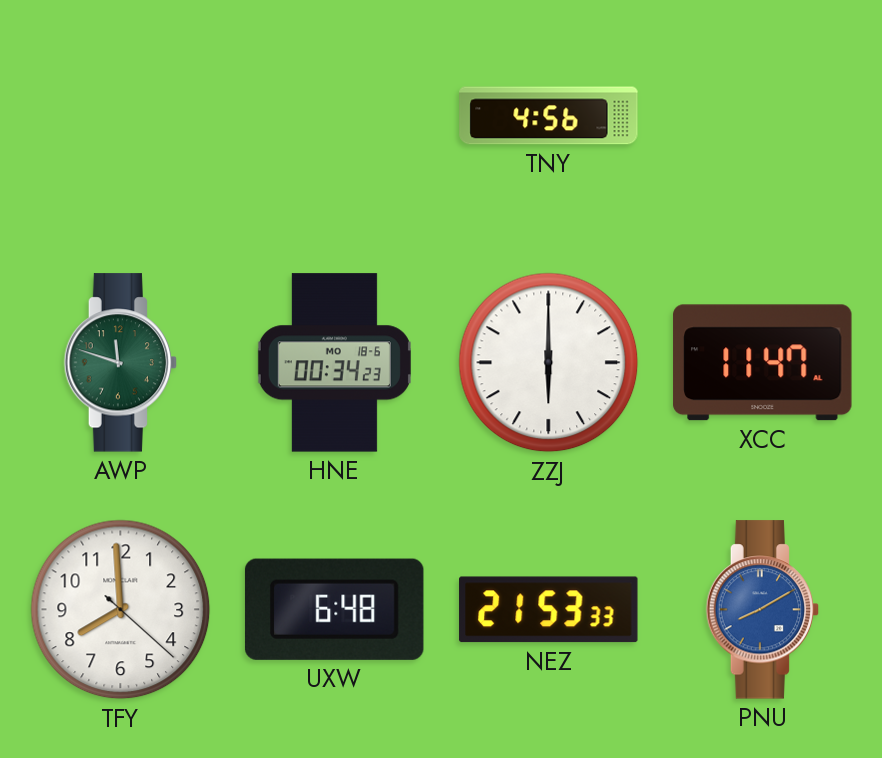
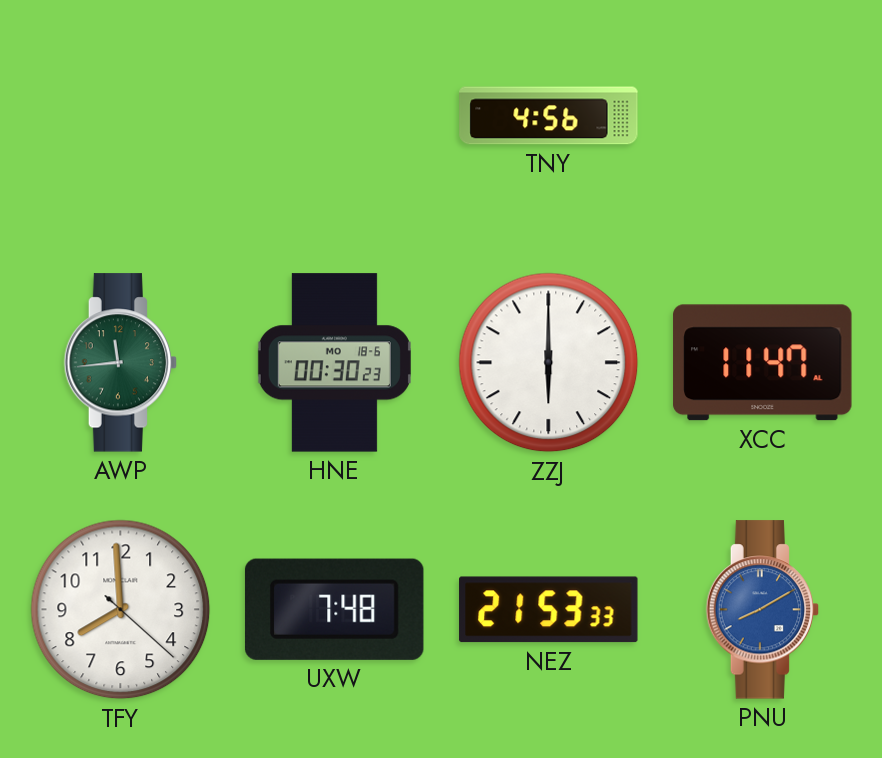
AWP: 11:48 -> 11:44 (121, 363)
HNE: 00:34 -> 00:30 (334, 363)
UXW: 6:48 -> 7:48 (334, 609)
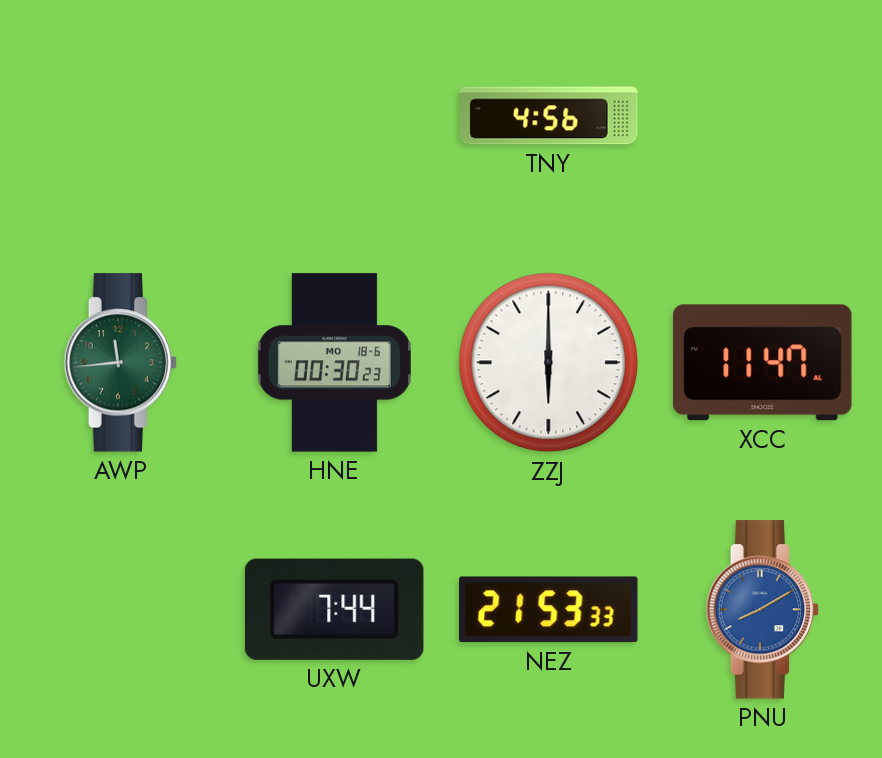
TFY: 7:59 -> none (121, 610)
UXW: 7:48 -> 7:44 (334, 609)
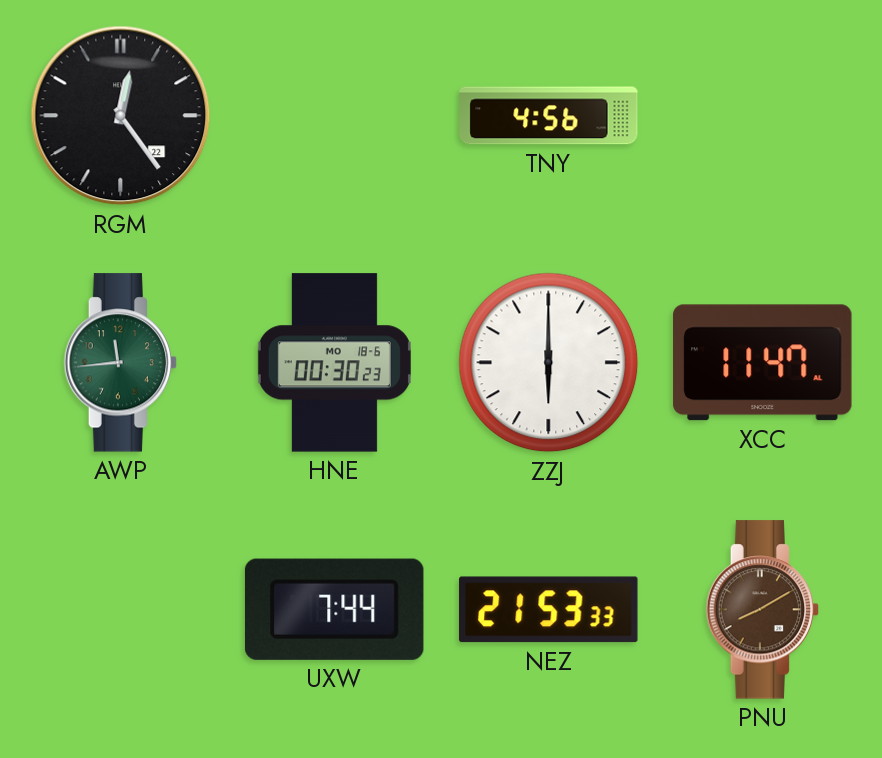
RGM: none -> 12:24 (121, 116)
PNU dial: blue -> brown (763, 610)
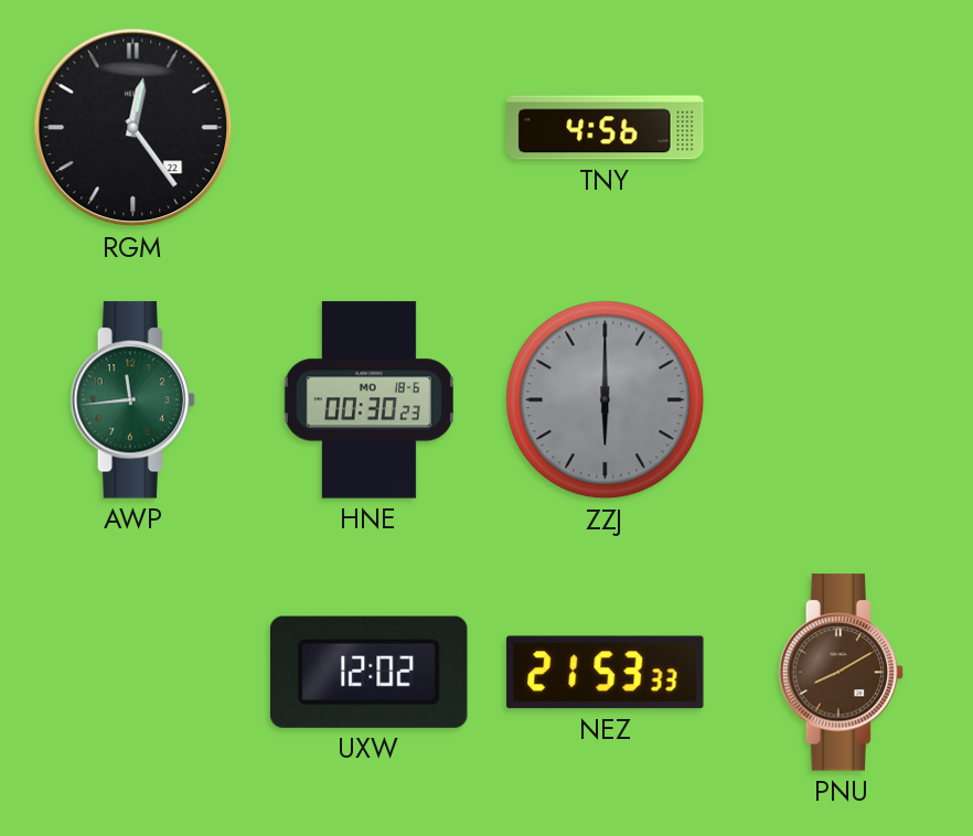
ZZJ dial: white -> grey (606, 400)
XCC: 11:47 -> none (763, 363)
UXW: 7:44 -> 12:02 (368, 672)
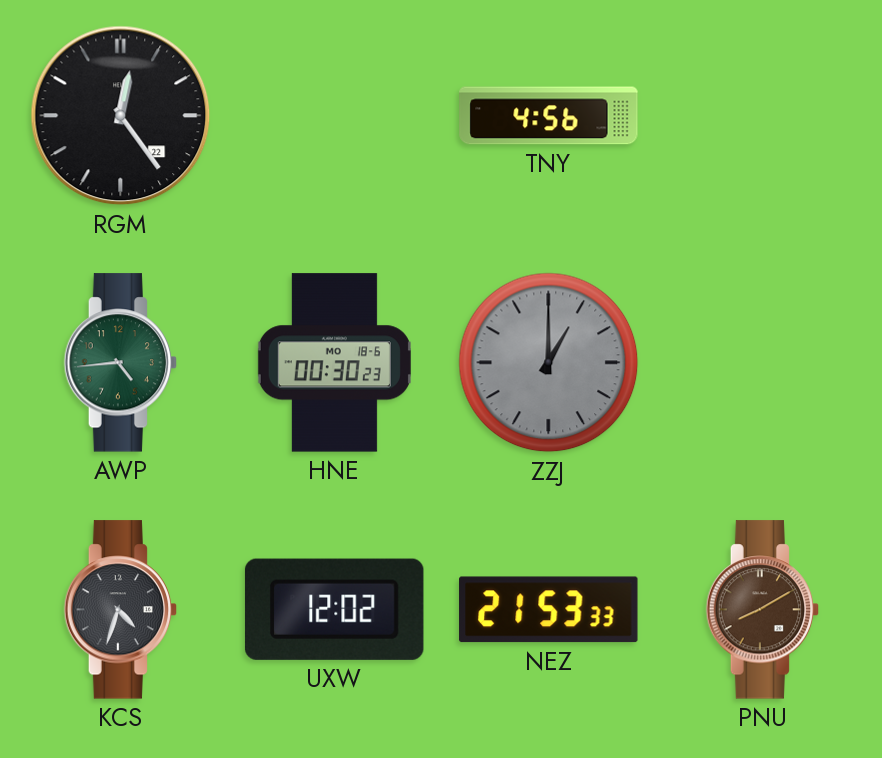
AWP: 11:44 -> 4:44 (121, 363)
ZZJ: 6:00 -> 1:00 (549, 363)
KCS: none -> 4:33 (121, 610)
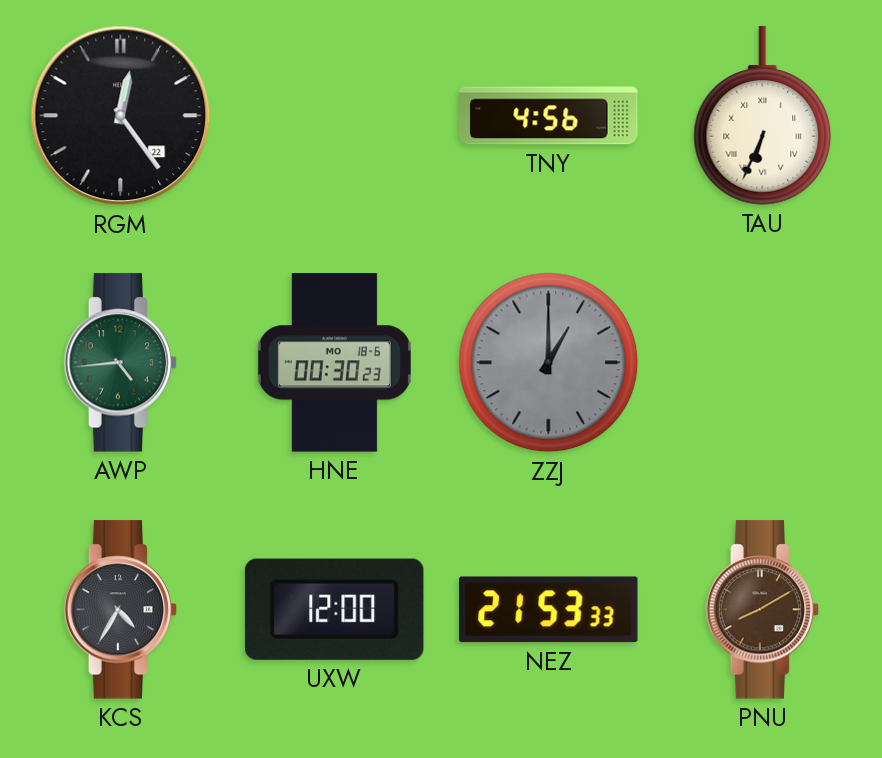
TAU: none -> 6:34 (763, 116)
KCS: 4:33 -> 4:35 (121, 610)
UXW: 12:02 -> 12:00 (334, 609)
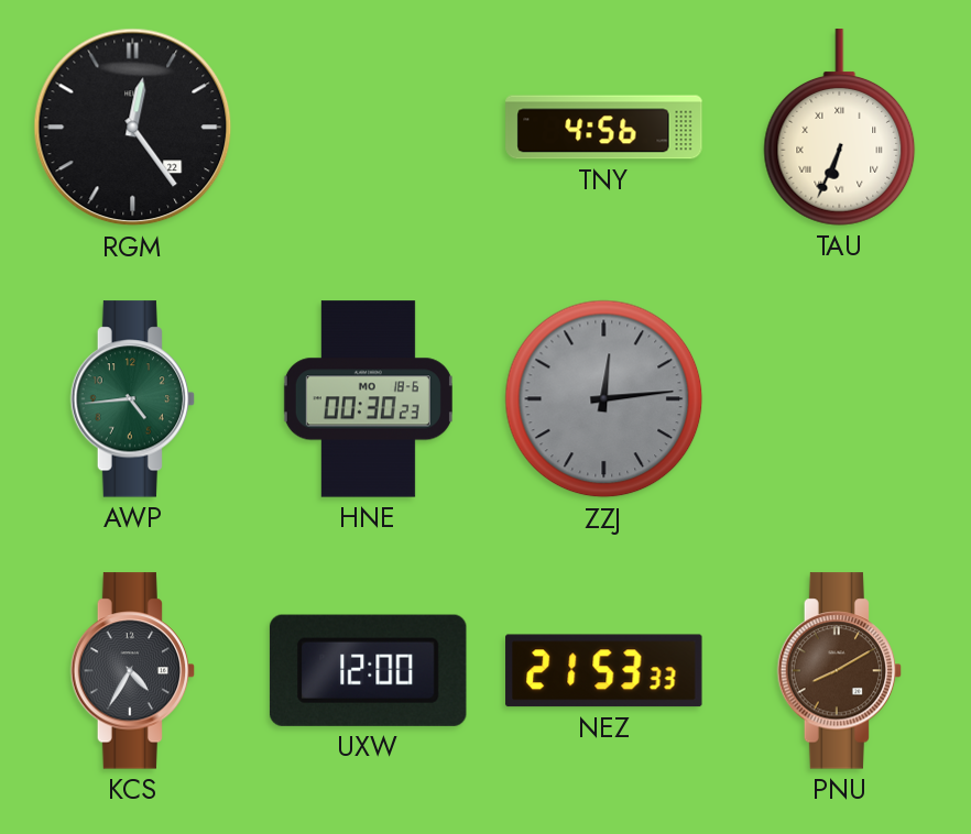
ZZJ: 1:00 -> 12:14 (604, 399)
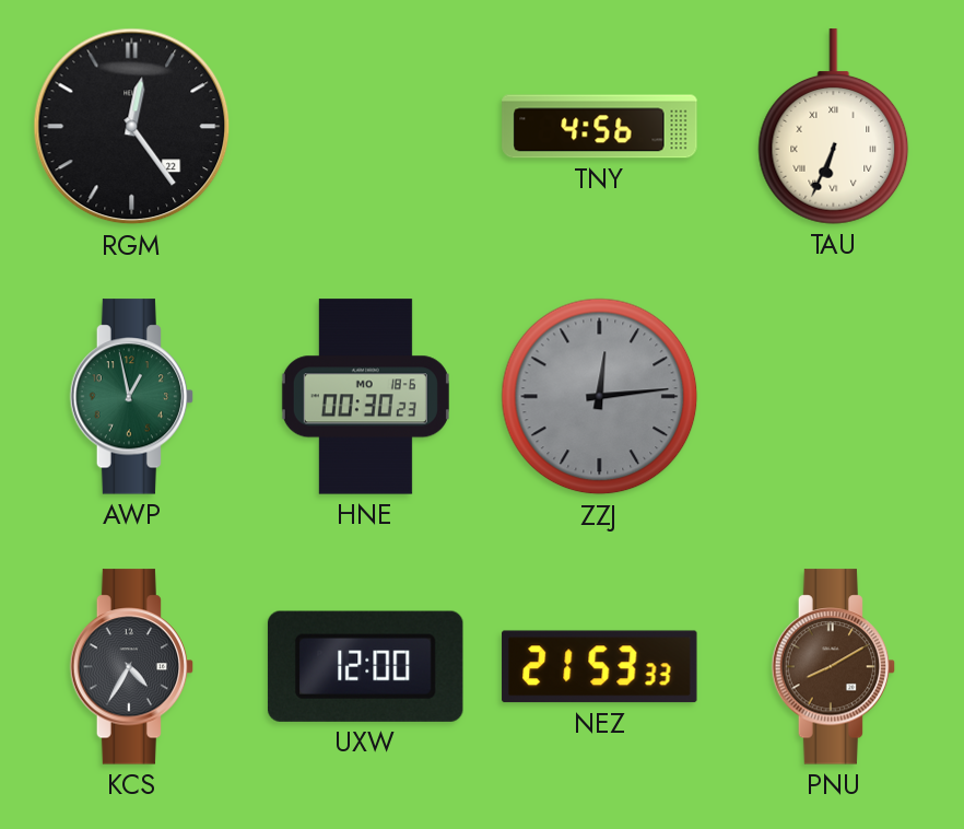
AWP: 4:44 -> 12:58 (132, 397)
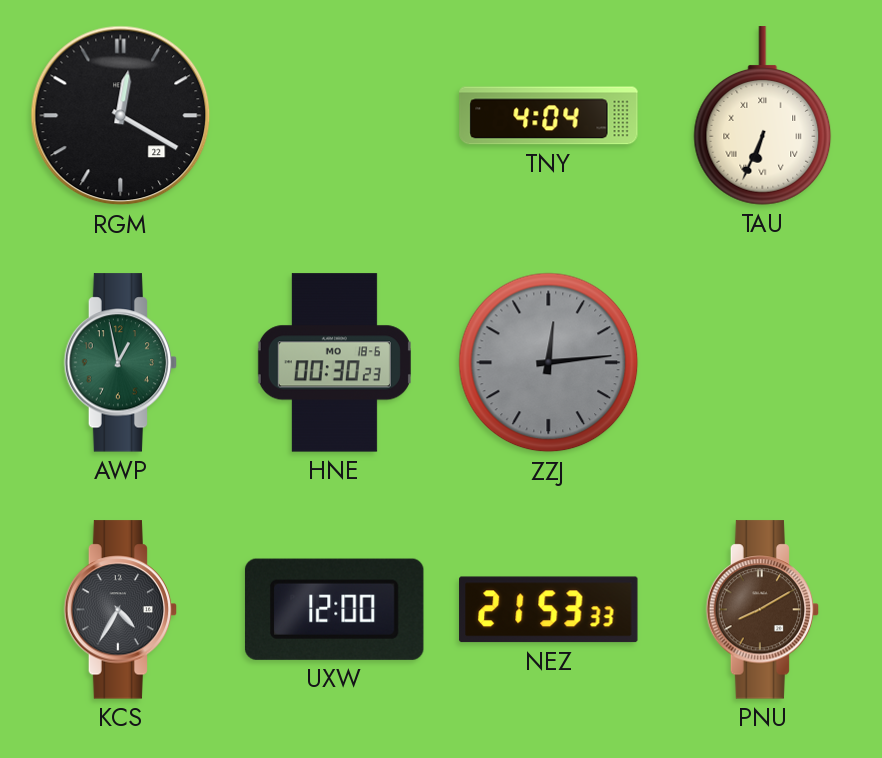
RGM: 12:24 -> 12:20 (121, 116)
TNY: 4:56 -> 4:04 (549, 116)
